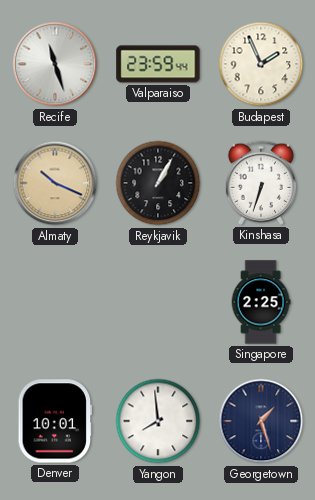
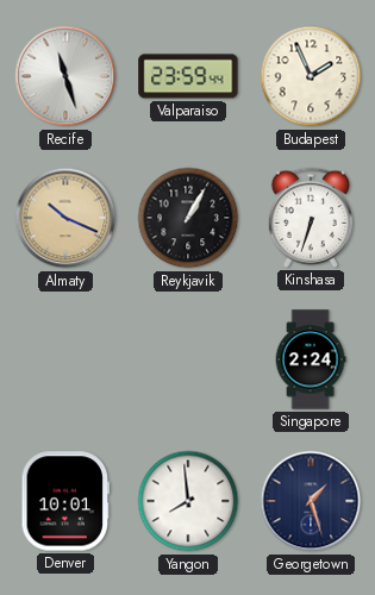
Singapore: 2:25 -> 2:24 (311, 359)
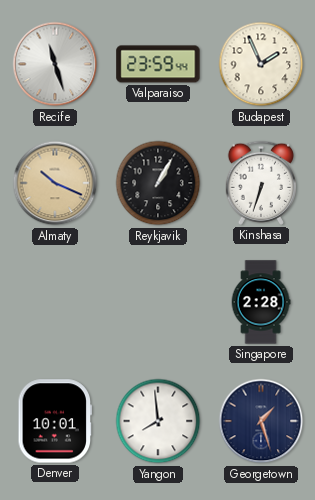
Singapore: 2:24 -> 2:28 (261, 302)
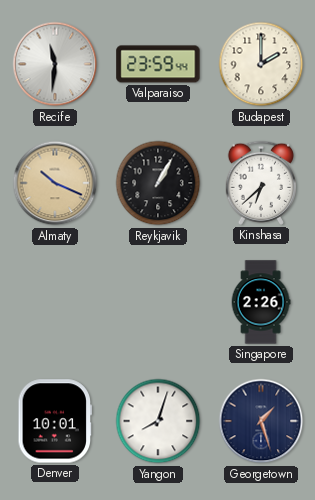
Recife: 11:27 -> 11:31 (55, 64)
Budapest: 1:56 -> 2:00 (261, 64)
Kinshasa: 6:33 -> 6:38 (260, 183)
Singapore: 2:28 -> 2:26 (261, 302)
Yangon: 7:59 -> 8:03 (158, 421)
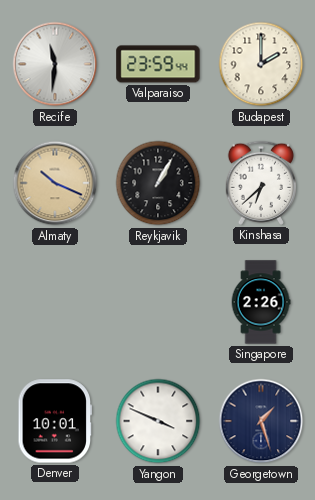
Yangon: 8:03 -> 3:49 (158, 421)
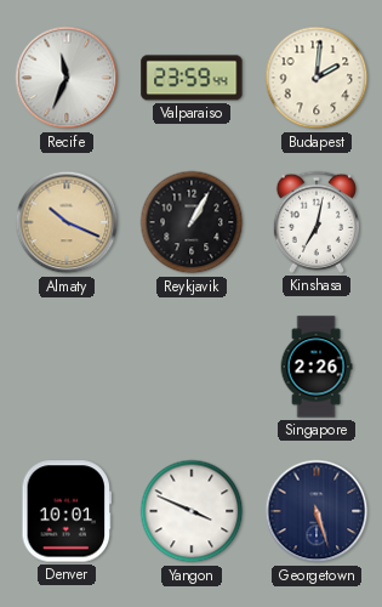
Recife: 11:31 -> 11:34 (67, 78)
Budapest: 2:00 -> 2:01 (317, 78)
Kinshasa: 6:38 -> 7:02 (315, 222)
Georgetown: 1:27 -> 5:27 (317, 511)
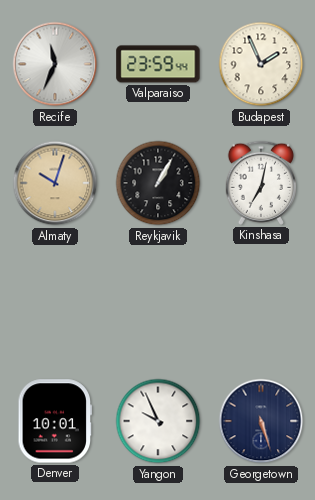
Budapest: 2:01 -> 1:56 (261, 64)
Almaty: 10:19 -> 10:03 (55, 183)
Singapore: 2:26 -> none (317, 367)
Yangon: 3:49 -> 9:56 (158, 421)
